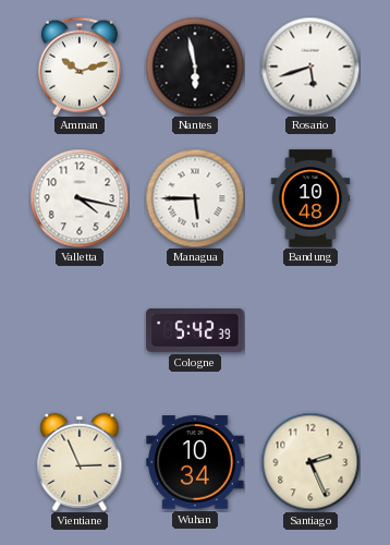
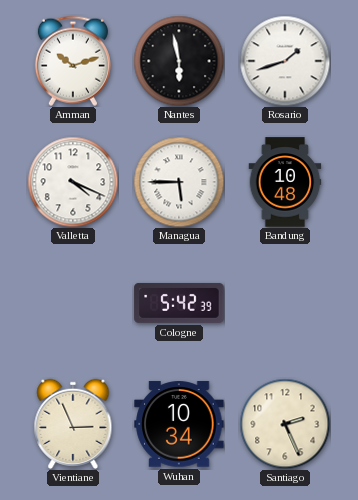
Rosario: 5:42 -> 1:42 (285, 61)
Valletta: 4:17 -> 4:19 (73, 182)
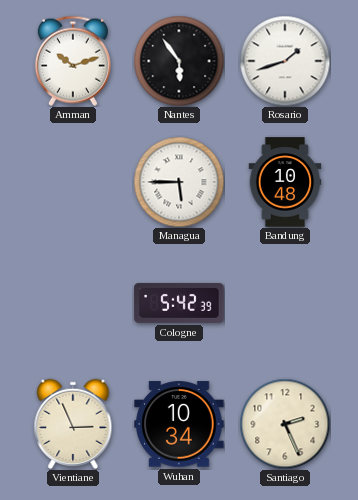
Nantes: 5:58 -> 5:54 (179, 61)
Valletta: 4:19 -> none (73, 182)
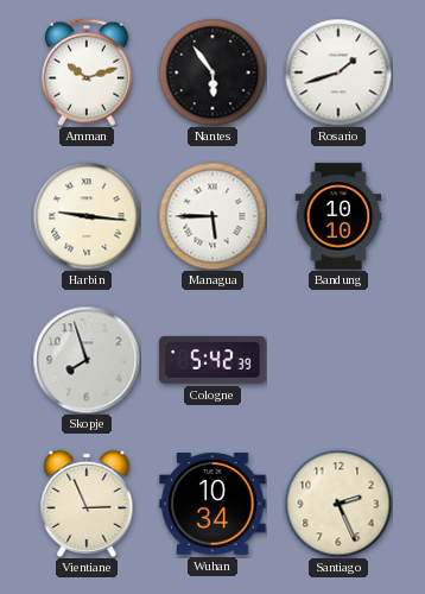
Harbin: none -> 9:16 (87, 216)
Bandung: 10:48 -> 10:10 (338, 216)
Skopje: none -> 7:57 (87, 360)
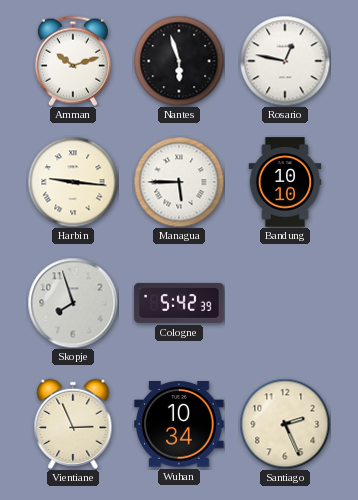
Nantes: 5:54 -> 5:57 (179, 61)
Rosario: 1:42 -> 12:47 (285, 61)
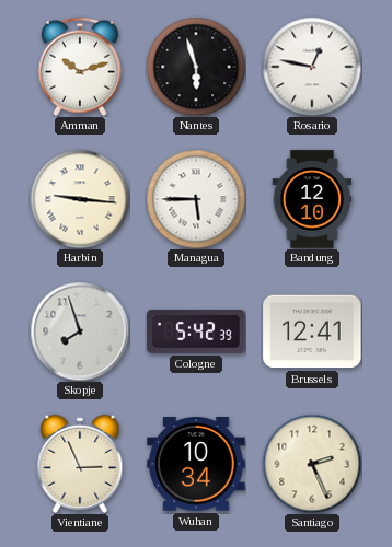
Bandung: 10:10 -> 12:10 (312, 199)
Brussels: none -> 12:41 (312, 331)
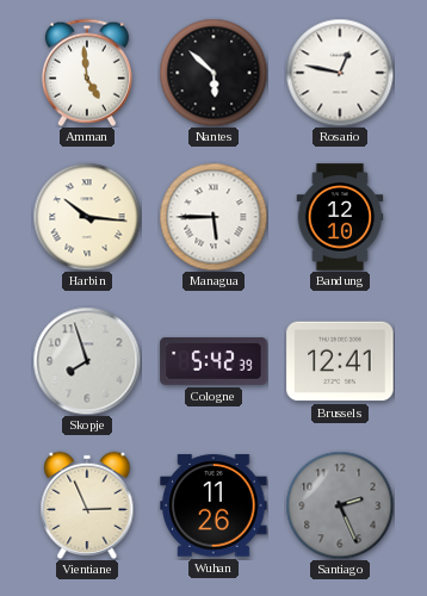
Amman: 10:12 -> 4:59 (87, 73)
Nantes: 5:57 -> 5:52 (213, 73)
Harbin: 9:16 -> 10:16 (87, 217)
Wuhan: 10:34 -> 11:26 (213, 505)
Santiago dial: cream -> grey (340, 505)
